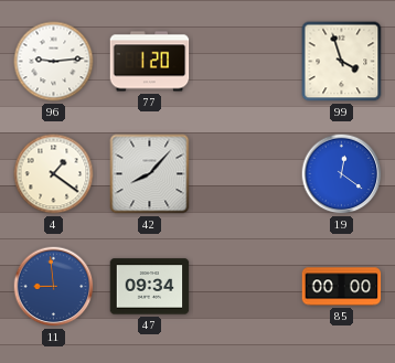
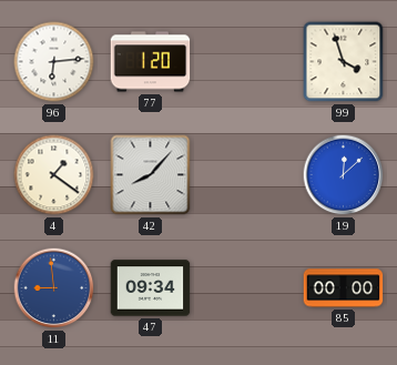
96: 9:14 -> 6:14 (54, 62)
19: 12:21 -> 12:08 (344, 175)
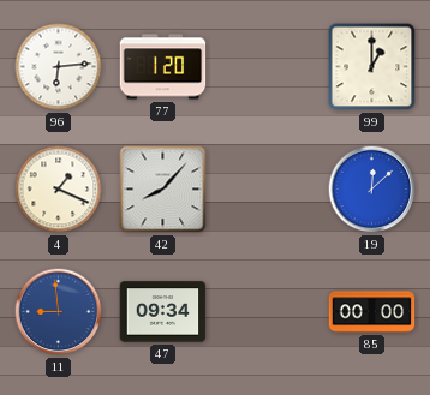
99: 3:57 -> 1:00 (372, 67)
4: 1:21 -> 1:19 (59, 190)
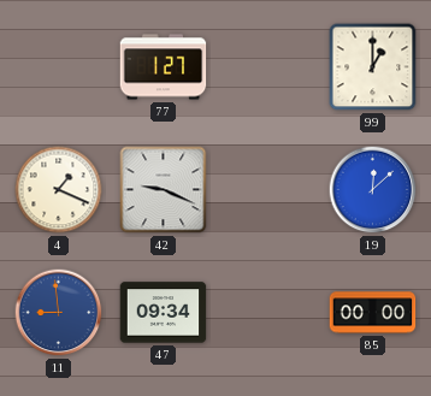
96: 6:14 -> none (59, 67)
77: 1:20 -> 1:27 (164, 67)
42: 8:07 -> 9:19 (164, 190)
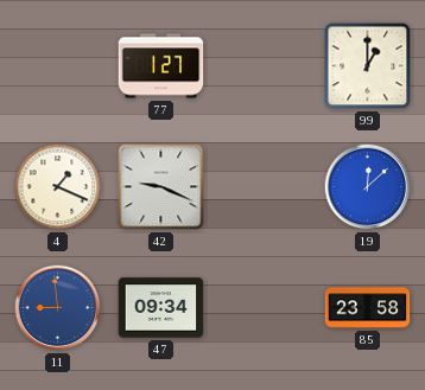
85: 00:00 -> 23:58 (368, 308)
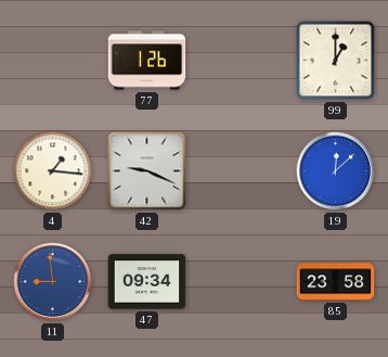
77: 1:27 -> 1:26 (147, 61)
4: 1:19 -> 1:16 (53, 171)
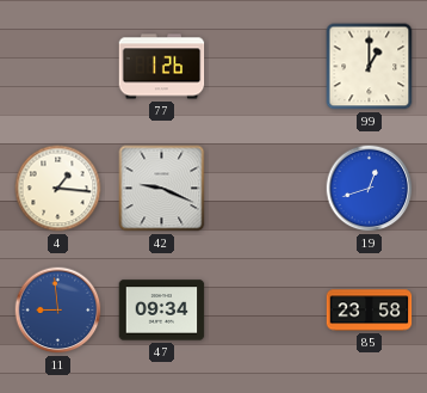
19: 12:08 -> 12:42 (370, 189)
